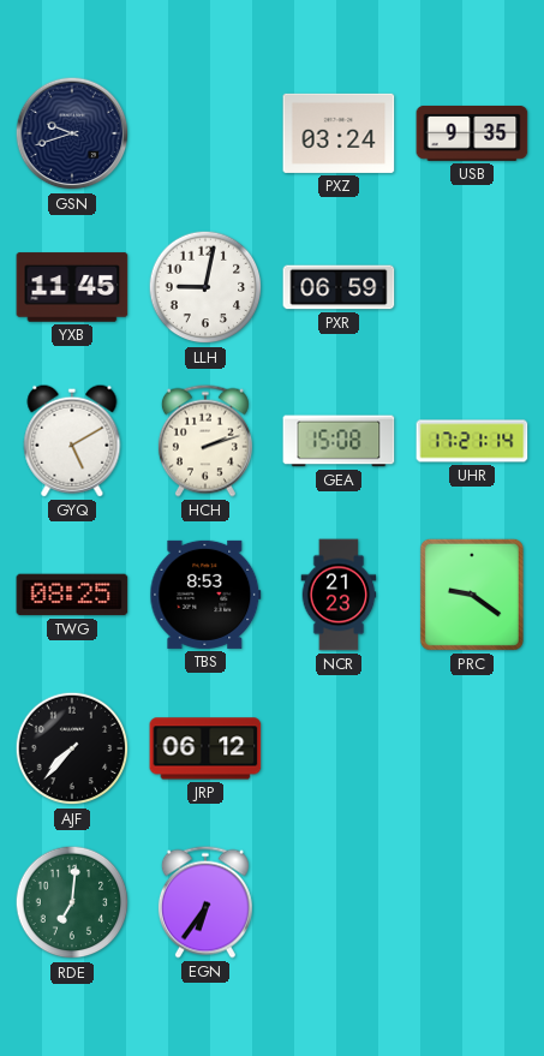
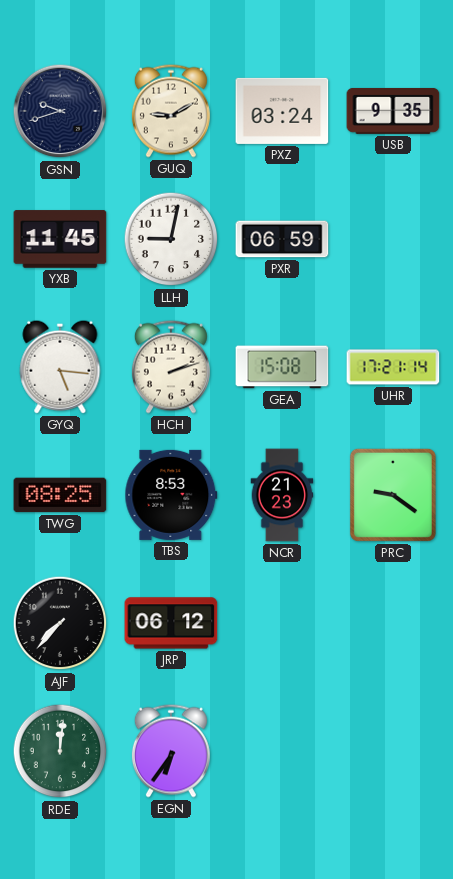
GUQ: none -> 9:10 (171, 111)
GYQ: 5:10 -> 5:16 (60, 367)
RDE: 7:01 -> 12:01 (60, 751)
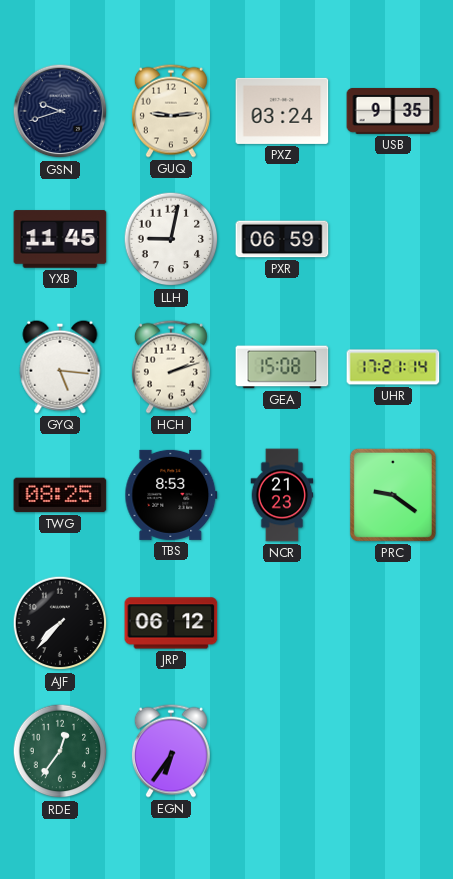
GUQ: 9:10 -> 9:14 (171, 111)
RDE: 12:01 -> 12:36 (60, 751)
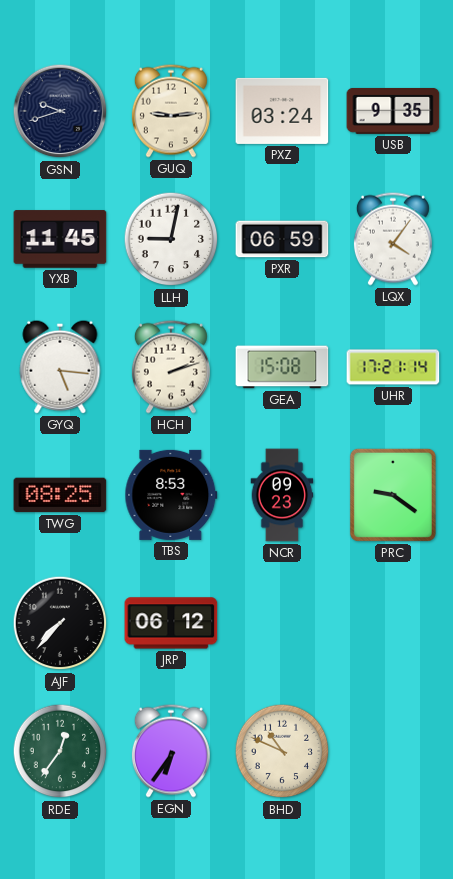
LQX: none -> 4:06 (393, 239)
NCR: 21:23 -> 09:23 (282, 495)
BHD: none -> 10:49 (282, 751)
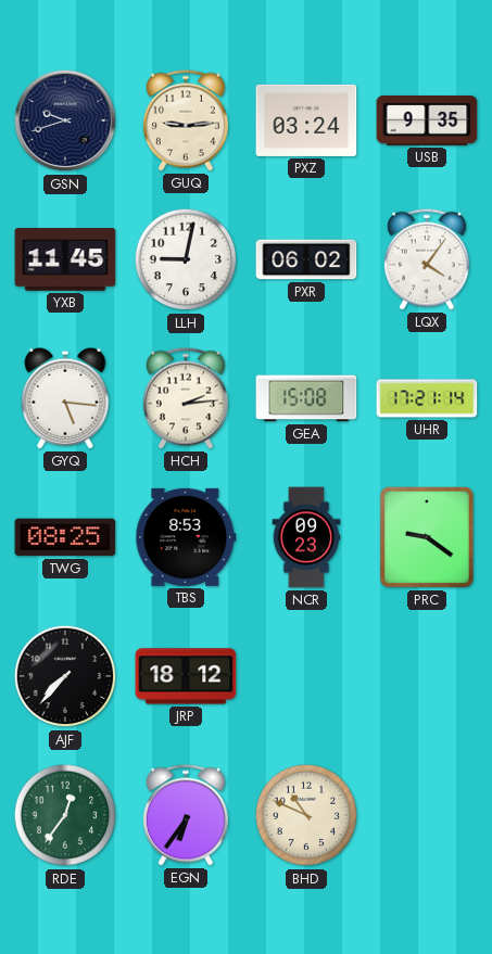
PXR: 06:59 -> 06:02 (306, 259)
HCH: 2:12 -> 2:14 (186, 398)
JRP: 06:12 -> 18:12 (186, 676)
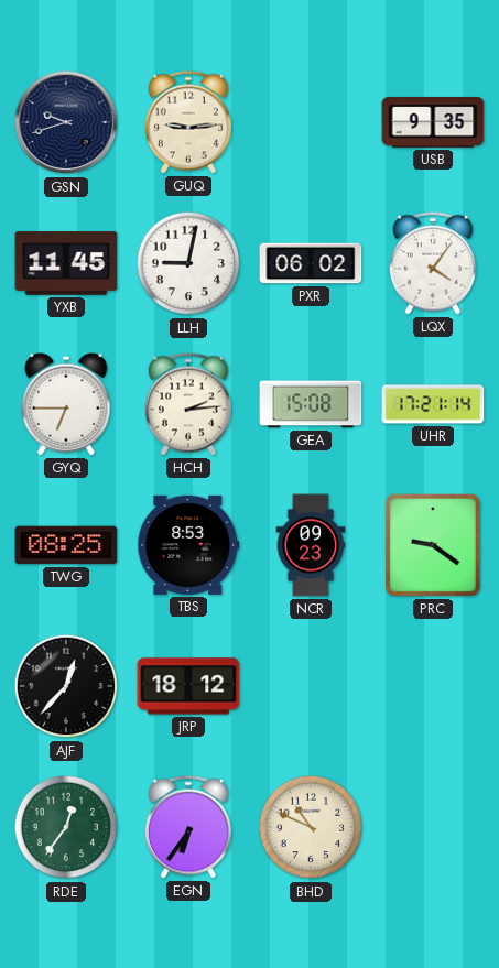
PXZ: 03:24 -> none (306, 120)
GYQ: 5:16 -> 6:45 (66, 404)
AJF: 7:37 -> 12:37 (66, 686)
